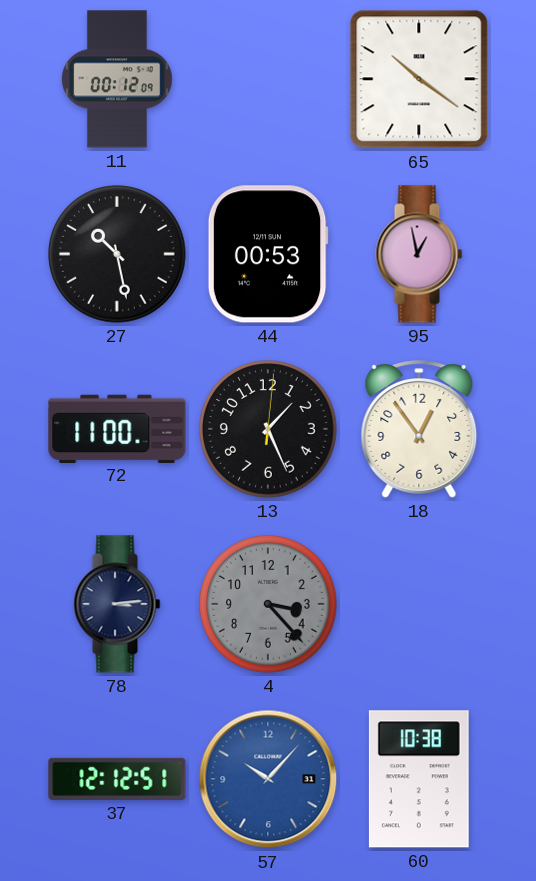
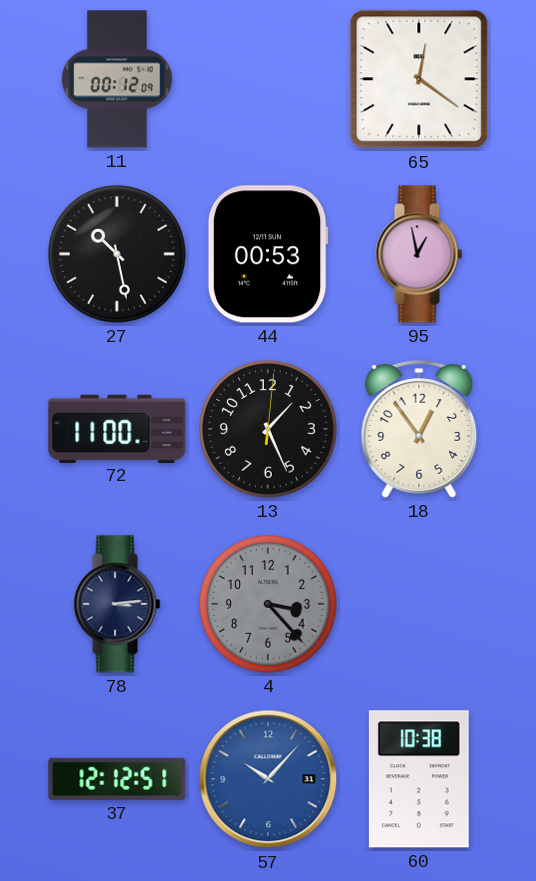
65: 10:21 -> 12:21 (419, 79)
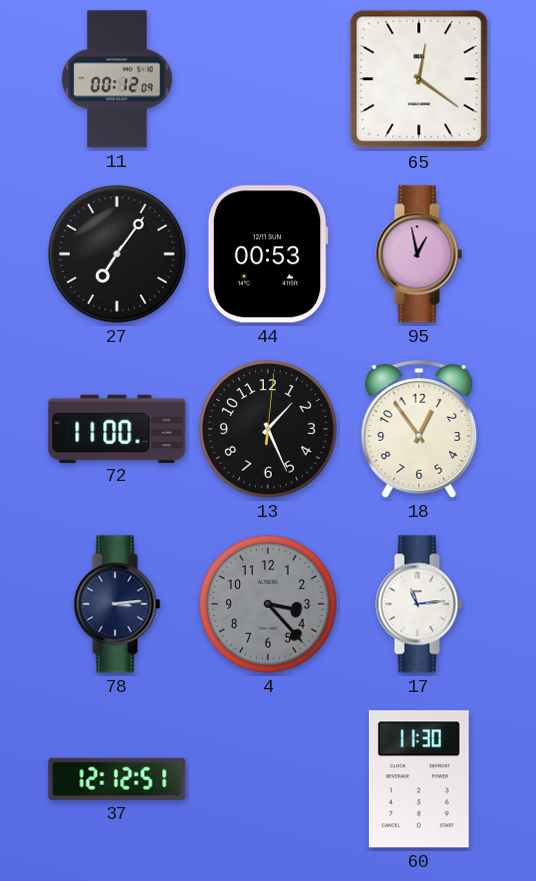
27: 10:28 -> 7:06 (117, 254)
17: none -> 11:14 (419, 604)
57: 10:07 -> none (268, 779)
60: 10:38 -> 11:30 (419, 779)
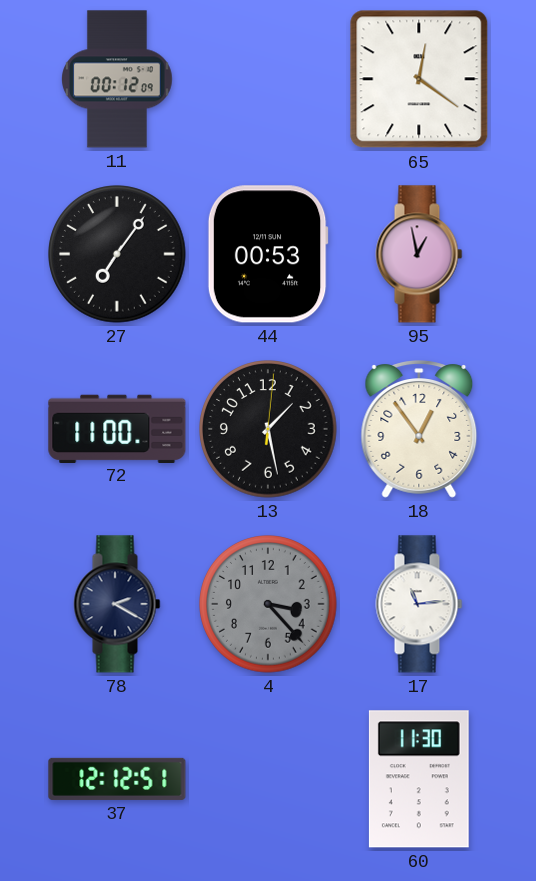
13: 1:26 -> 1:28 (268, 429)
78: 3:14 -> 2:20 (117, 604)
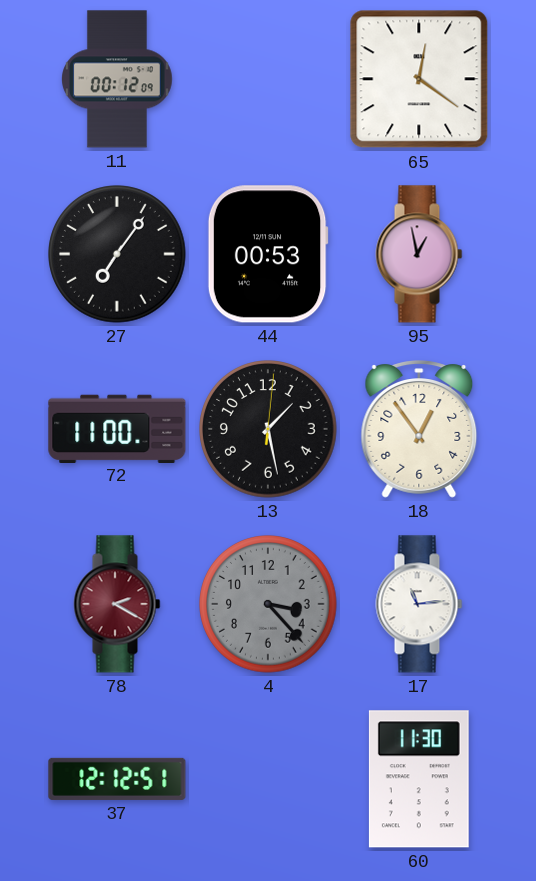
78 dial: navy -> burgundy (117, 604)
